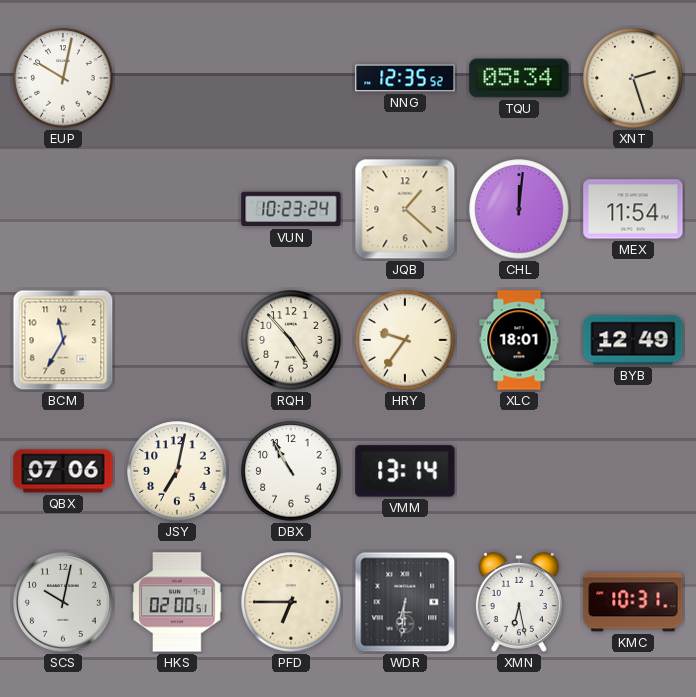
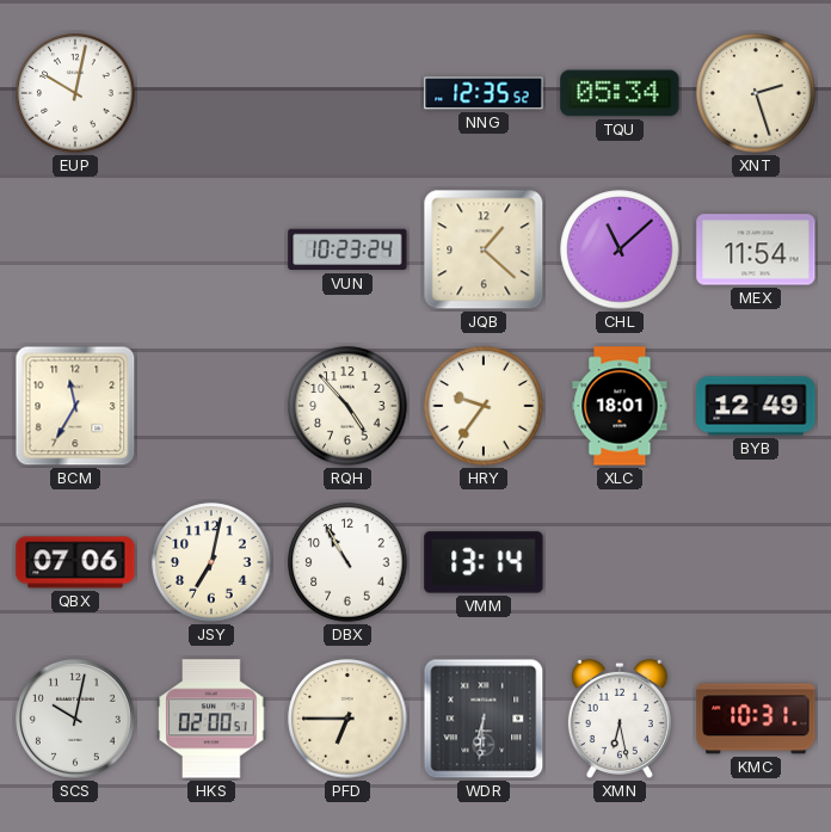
CHL: 12:01 -> 11:08 (620, 249)
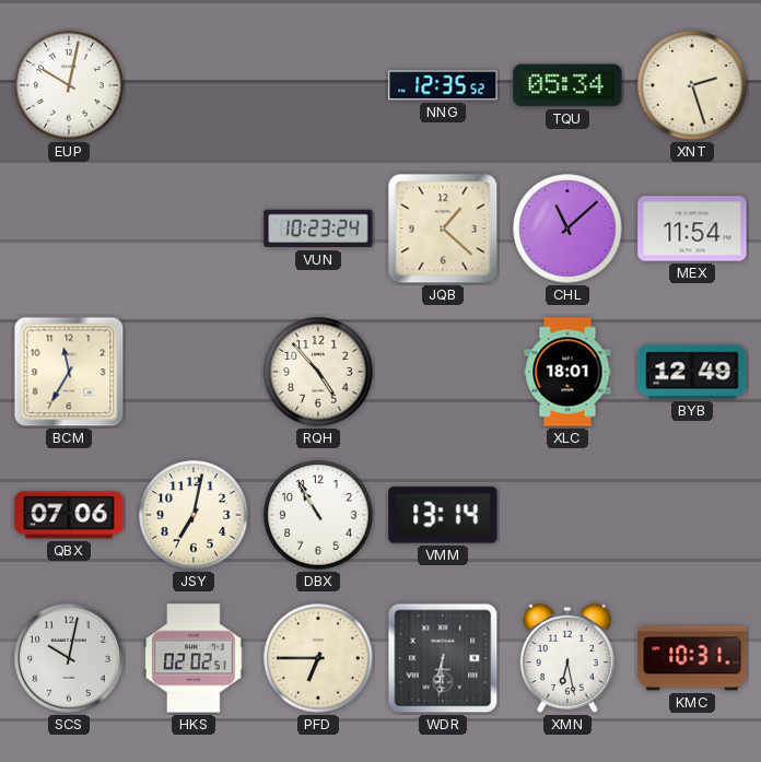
HRY: 9:36 -> none (484, 406)
HKS: 02:00 -> 02:02 (194, 658)
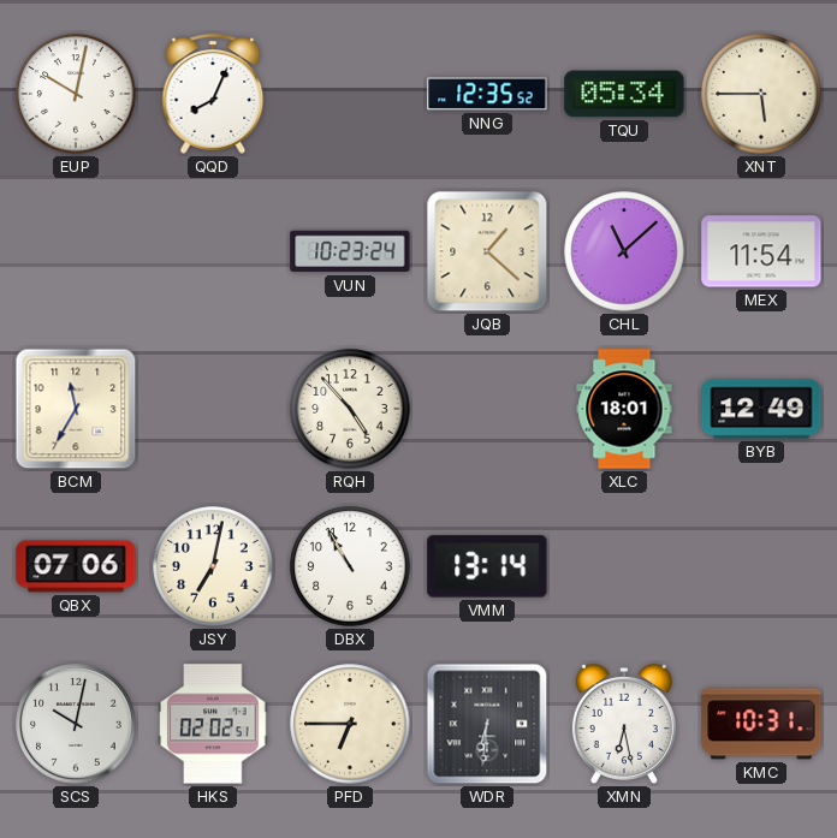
QQD: none -> 8:04 (213, 94)
XNT: 2:27 -> 5:45 (761, 94)
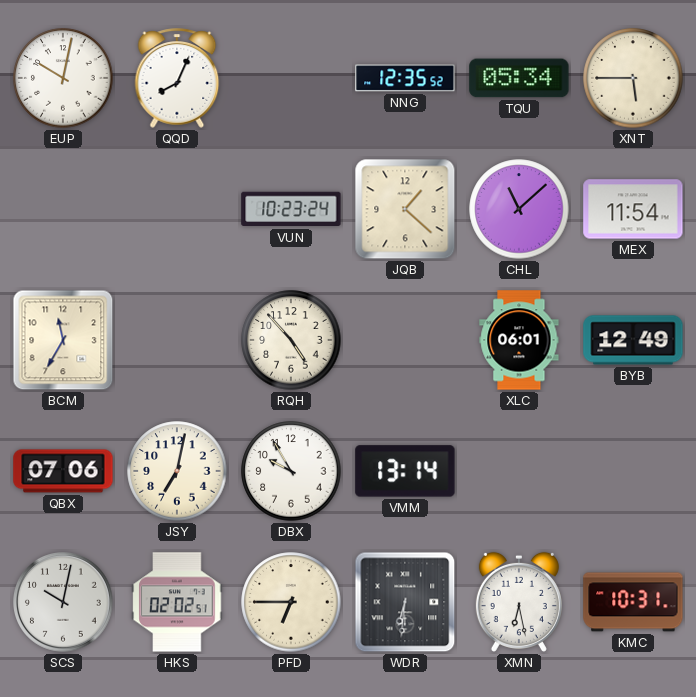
XLC: 18:01 -> 06:01 (519, 340)
DBX: 10:55 -> 9:55 (291, 471)
